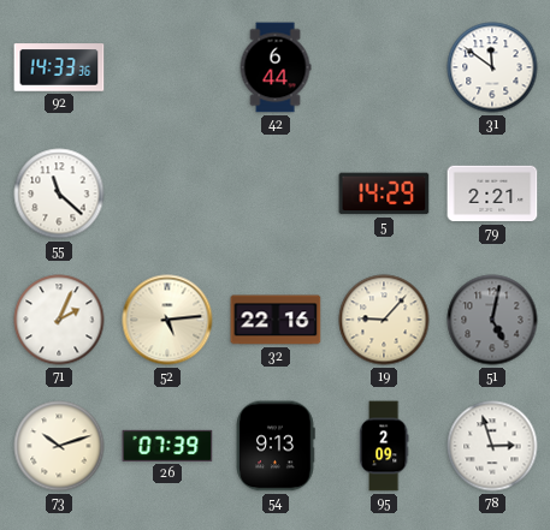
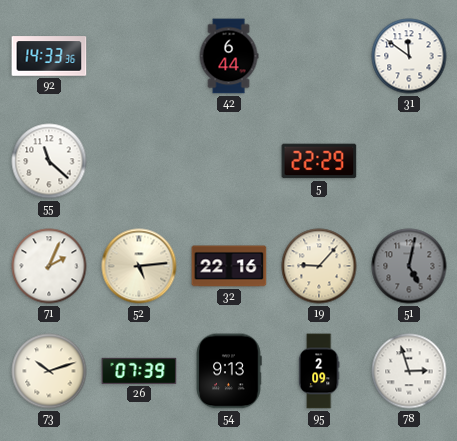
5: 14:29 -> 22:29 (319, 161)
79: 2:21 -> none (492, 193)
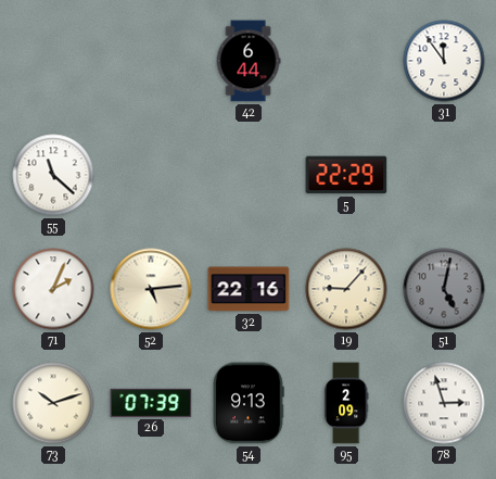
92: 14:33 -> none (49, 56)
31: 11:51 -> 11:54 (444, 61)
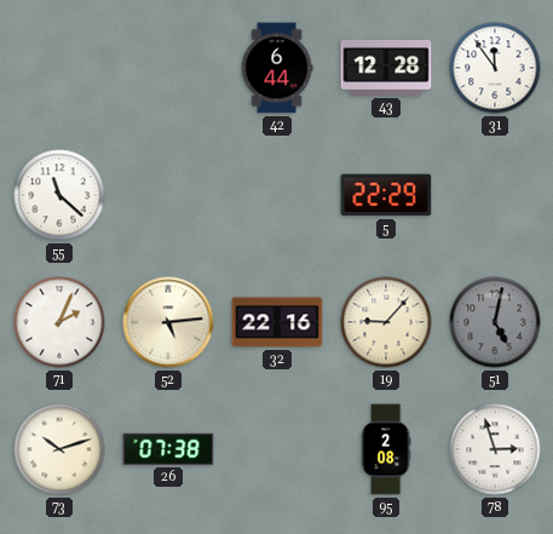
43: none -> 12:28 (386, 68)
26: 07:39 -> 07:38 (168, 449)
54: 9:13 -> none (249, 403)
95: 2:09 -> 2:08 (386, 449)
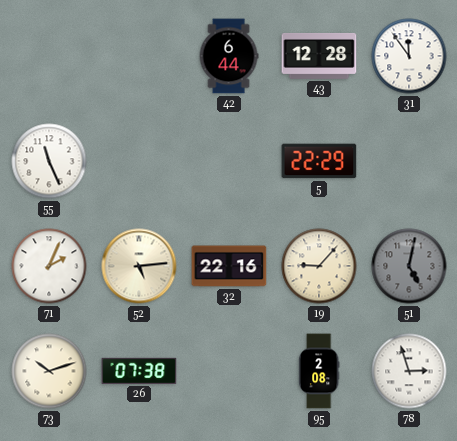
55: 11:22 -> 11:26 (49, 161)
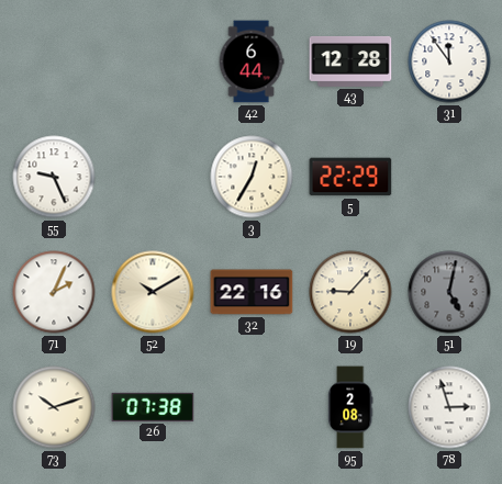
55: 11:26 -> 9:26 (54, 177)
3: none -> 12:35 (252, 177)
52: 5:14 -> 10:10 (153, 292)
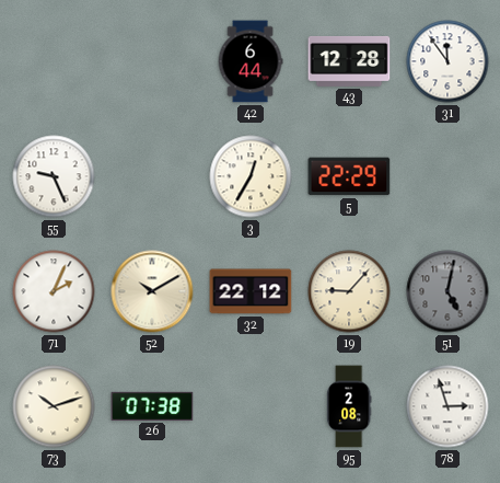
32: 22:16 -> 22:12 (251, 291)
